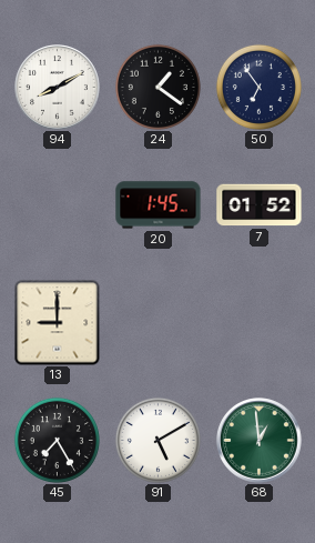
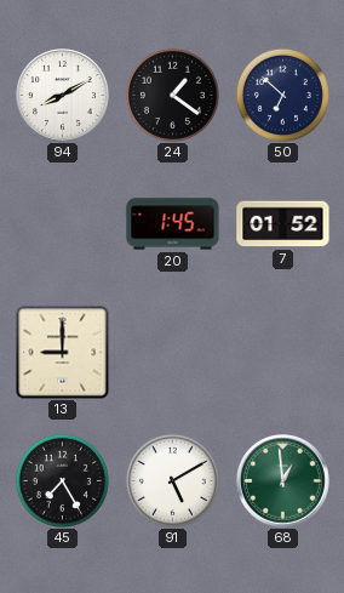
50: 6:54 -> 6:52 (282, 95)
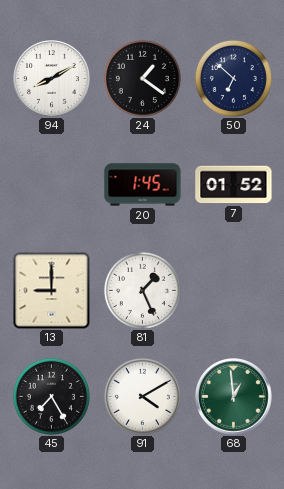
81: none -> 1:26 (142, 290)
91: 5:10 -> 4:10 (142, 396)
